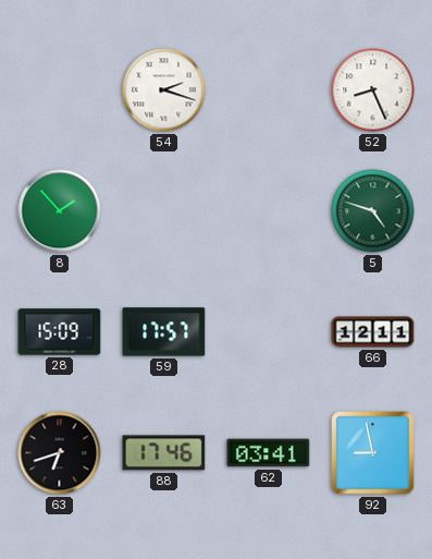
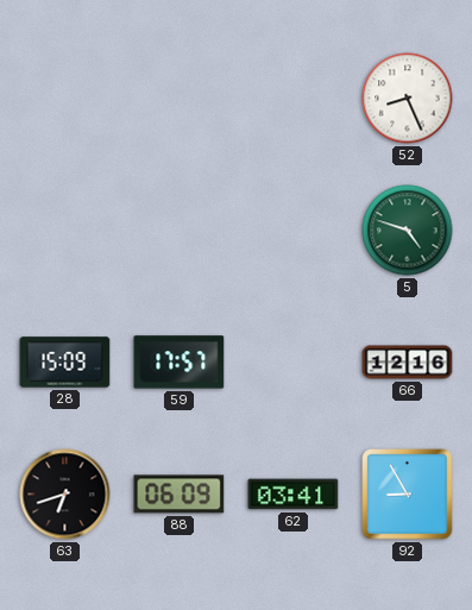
54: 2:18 -> none (164, 90)
8: 1:53 -> none (60, 211)
66: 12:11 -> 12:16 (408, 363)
88: 17:46 -> 06:09 (180, 495)
92: 8:58 -> 8:55 (408, 495)
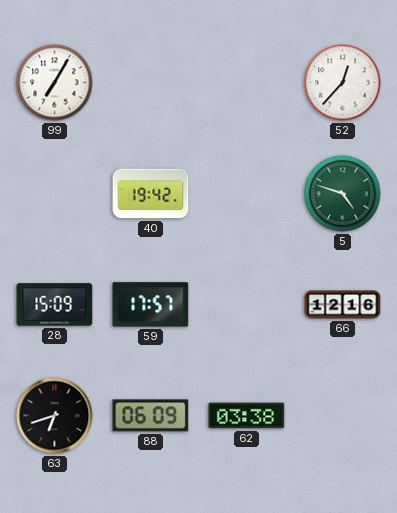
99: none -> 7:05 (55, 83)
52: 8:26 -> 12:37 (343, 83)
40: none -> 19:42 (151, 194)
62: 03:41 -> 03:38 (247, 416)
92: 8:55 -> none (408, 495)
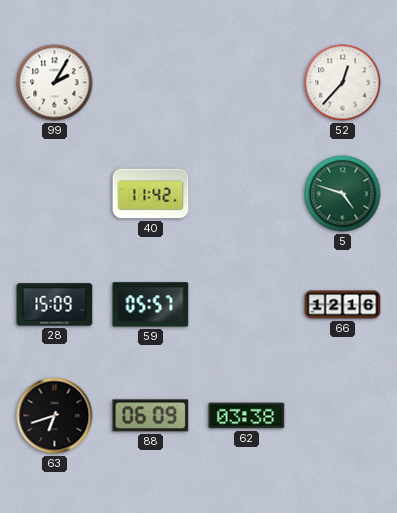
99: 7:05 -> 2:05 (55, 83)
40: 19:42 -> 11:42 (151, 194)
59: 17:57 -> 05:57 (151, 305)
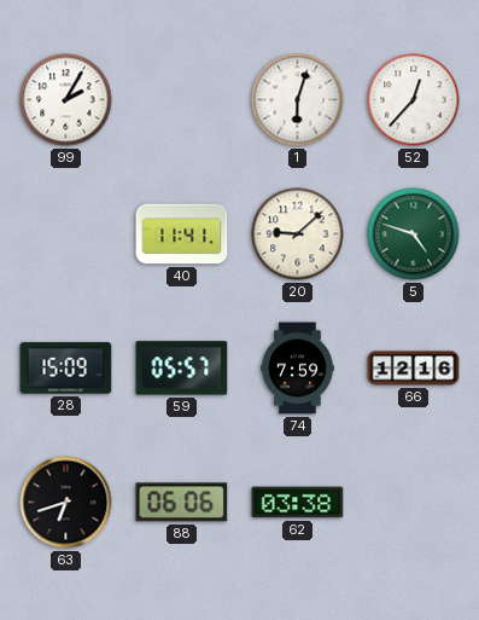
1: none -> 6:03 (298, 100)
40: 11:42 -> 11:41 (182, 234)
20: none -> 9:08 (298, 234)
74: none -> 7:59 (298, 369)
88: 06:09 -> 06:06 (182, 503)
